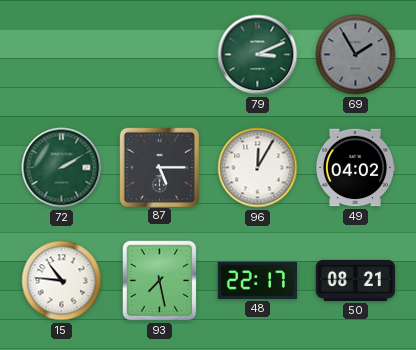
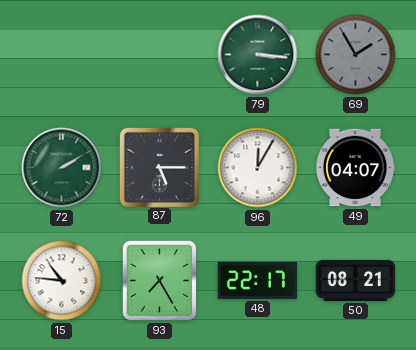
79: 3:11 -> 3:16 (258, 55)
49: 04:02 -> 04:07 (355, 168)
93: 7:28 -> 7:25 (160, 281)
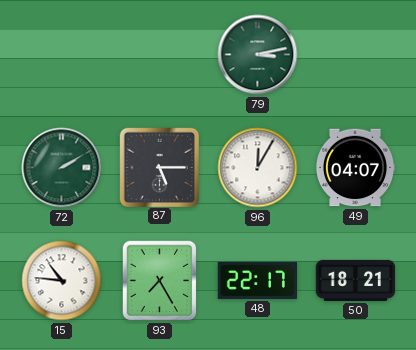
79: 3:16 -> 3:13 (258, 55)
69: 1:55 -> none (356, 55)
50: 08:21 -> 18:21 (356, 280)
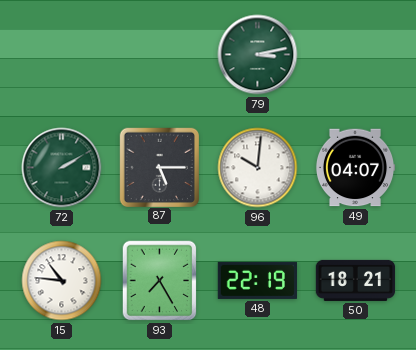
96: 12:05 -> 10:01 (258, 168)
48: 22:17 -> 22:19 (257, 280)
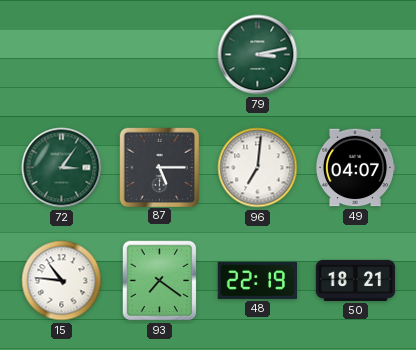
72: 2:10 -> 3:06 (62, 168)
96: 10:01 -> 7:01 (258, 168)
93: 7:25 -> 7:21 (160, 281)
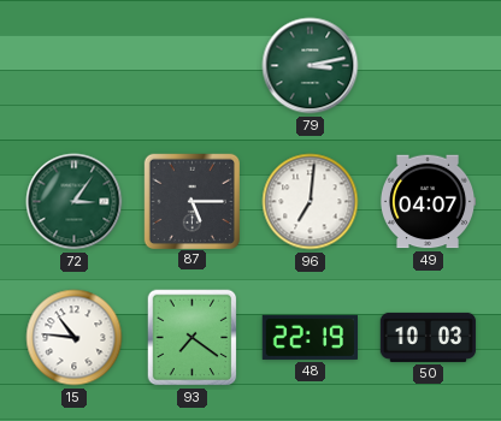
50: 18:21 -> 10:03 (429, 337)
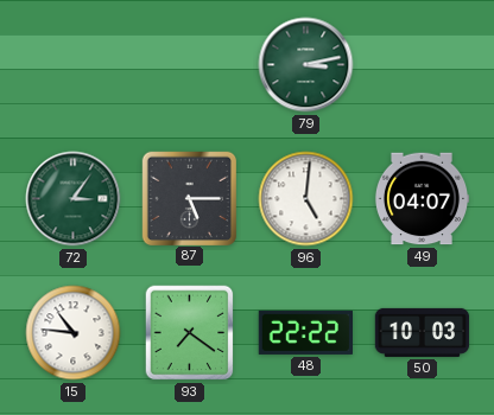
96: 7:01 -> 5:01 (306, 199)
48: 22:19 -> 22:22 (305, 332)
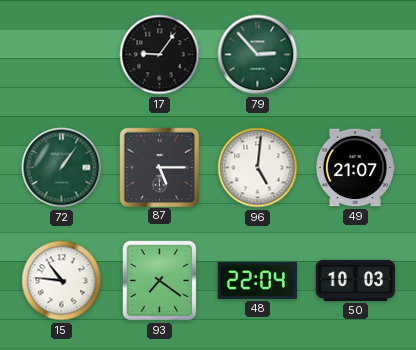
17: none -> 9:06 (160, 55)
79: 3:13 -> 2:53 (258, 55)
72: 3:06 -> 1:06 (62, 168)
49: 04:07 -> 21:07 (355, 168)
48: 22:22 -> 22:04 (257, 280)
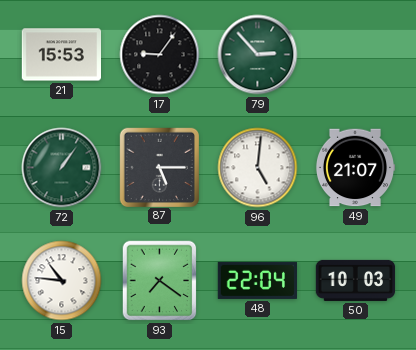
21: none -> 15:53 (61, 55)
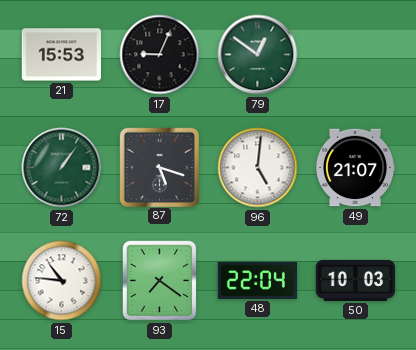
17: 9:06 -> 9:04 (160, 55)
79: 2:53 -> 12:51 (258, 55)
87: 5:15 -> 5:18 (159, 167)
